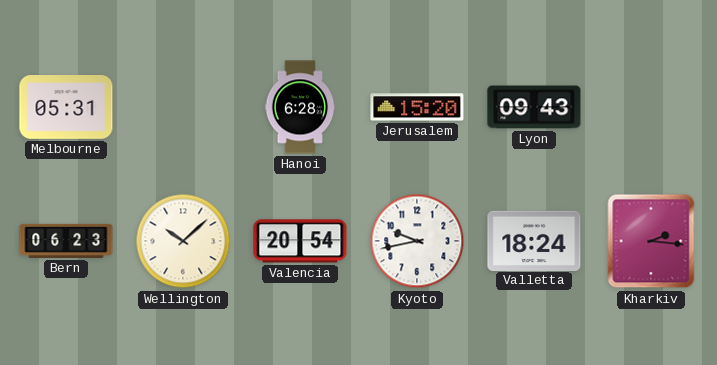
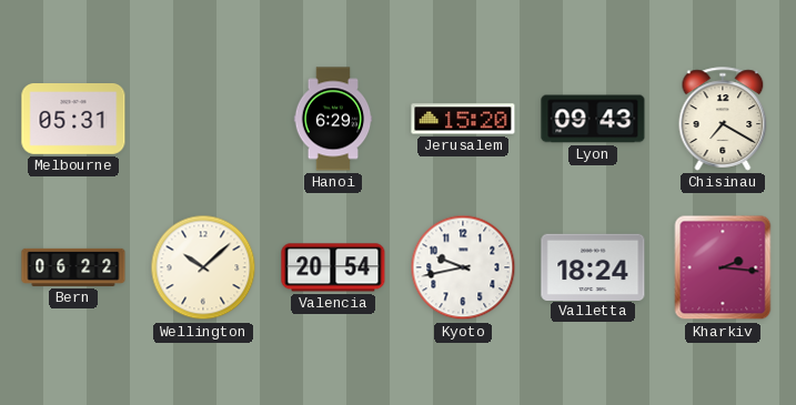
Hanoi: 6:28 -> 6:29 (333, 119)
Chisinau: none -> 7:20 (723, 119)
Bern: 06:23 -> 06:22 (73, 267)
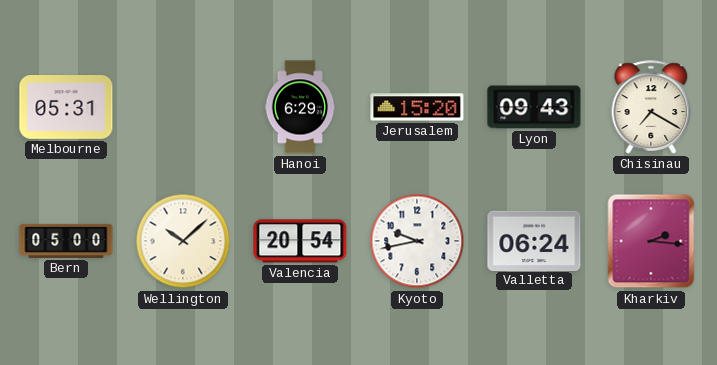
Bern: 06:22 -> 05:00 (66, 241)
Valletta: 18:24 -> 06:24 (534, 240)
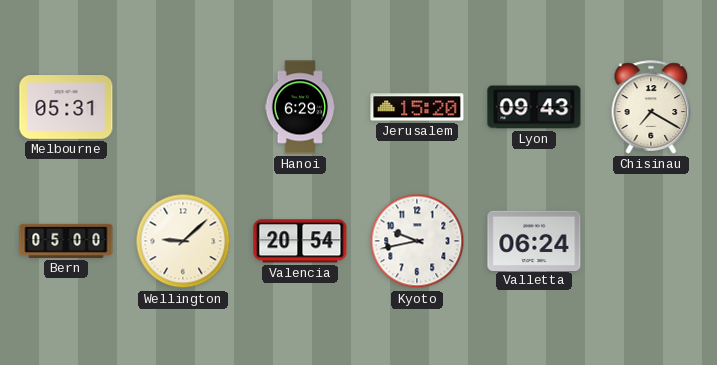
Wellington: 10:08 -> 9:08 (183, 241)
Kharkiv: 2:16 -> none (651, 241)
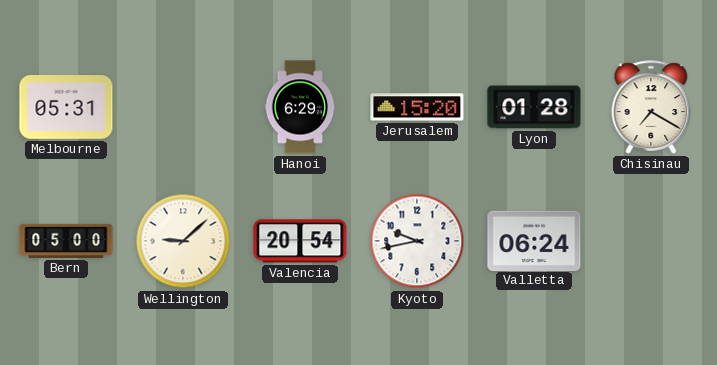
Lyon: 09:43 -> 01:28 (534, 107)
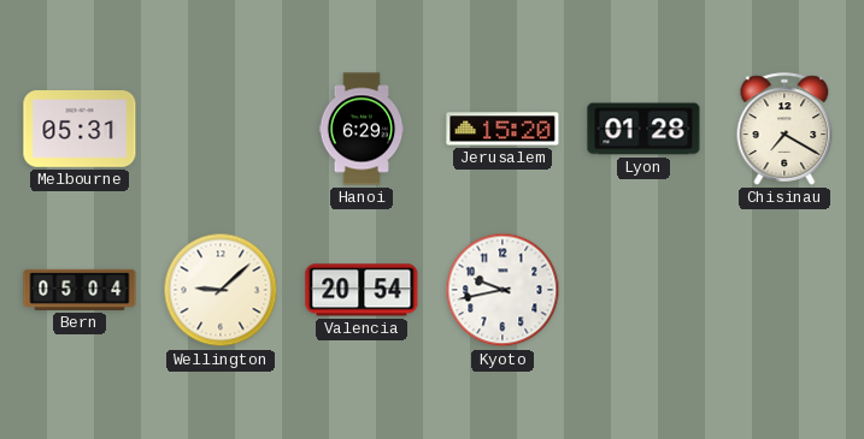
Bern: 05:00 -> 05:04 (80, 290)
Valletta: 06:24 -> none (534, 240)
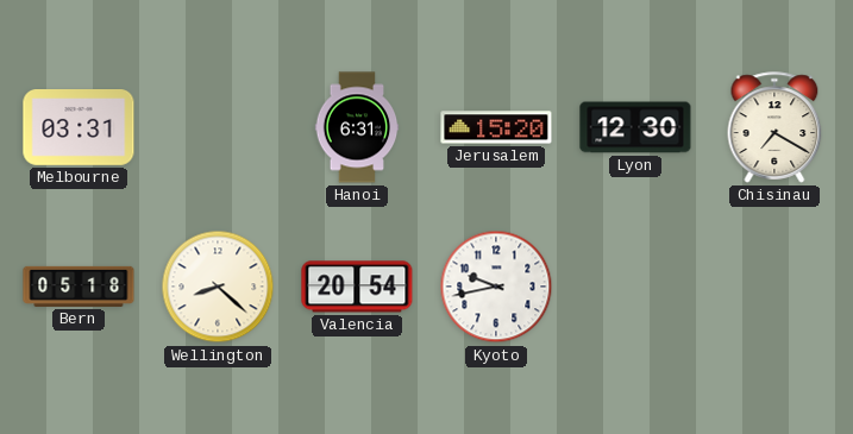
Melbourne: 05:31 -> 03:31 (79, 128)
Hanoi: 6:29 -> 6:31 (357, 127)
Lyon: 01:28 -> 12:30 (635, 127)
Bern: 05:04 -> 05:18 (79, 287)
Wellington: 9:08 -> 8:22 (218, 287)
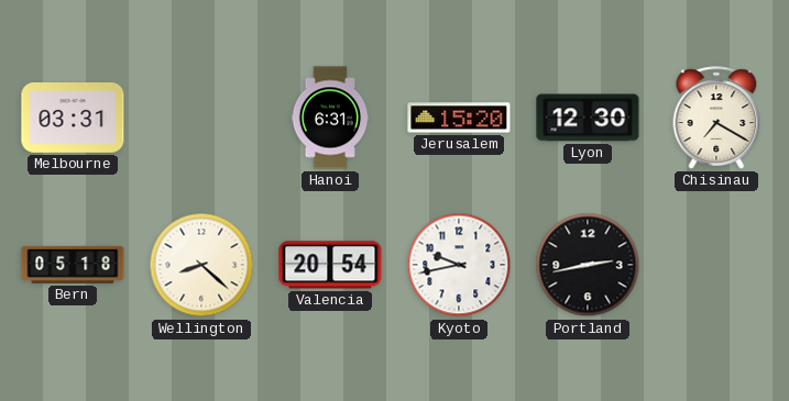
Portland: none -> 2:43 (588, 265)
